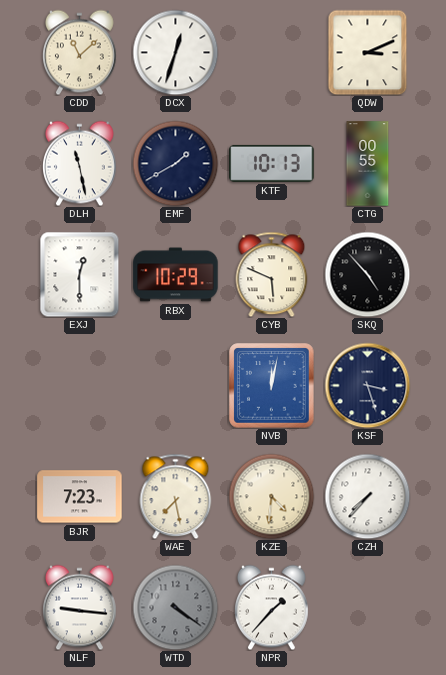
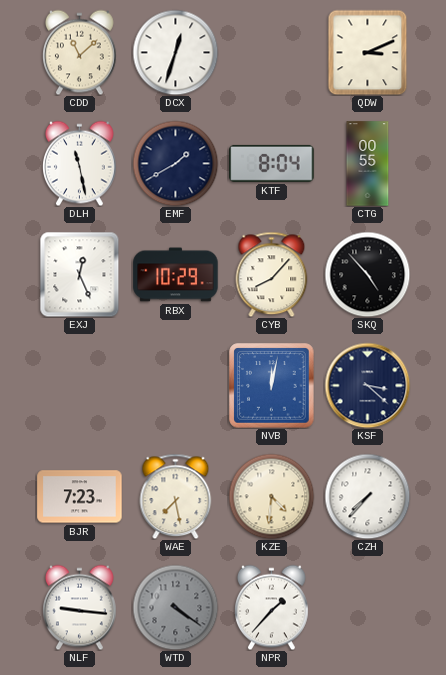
KTF: 10:13 -> 8:04 (272, 163)
EXJ: 12:30 -> 12:26 (80, 274)
CYB: 5:49 -> 8:07 (272, 274)
KSF: 3:27 -> 3:22 (367, 385)
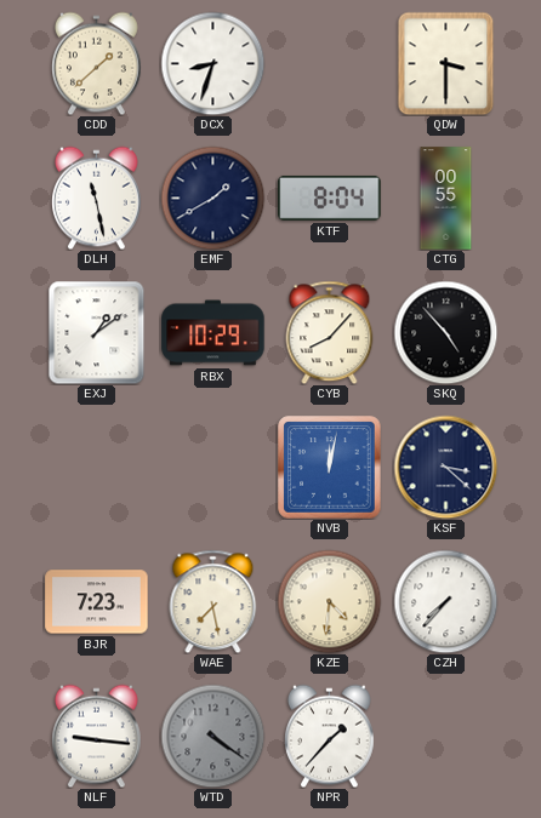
CDD: 11:08 -> 1:38 (97, 63)
DCX: 12:33 -> 8:33 (212, 63)
QDW: 3:11 -> 3:30 (446, 63)
EXJ: 12:26 -> 1:09 (97, 332)
